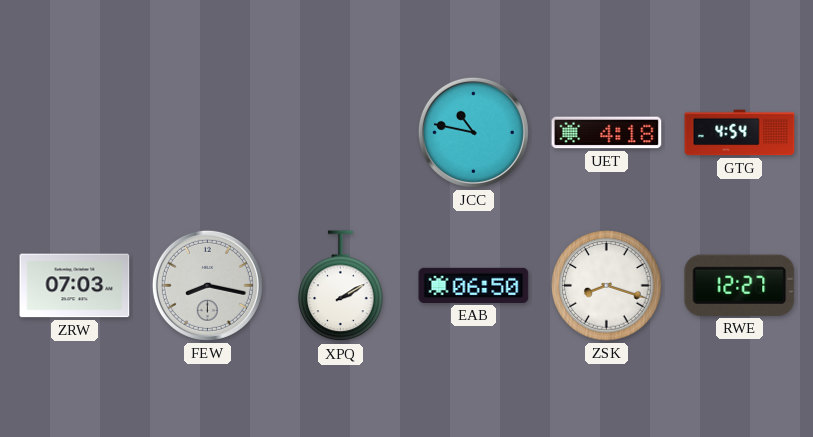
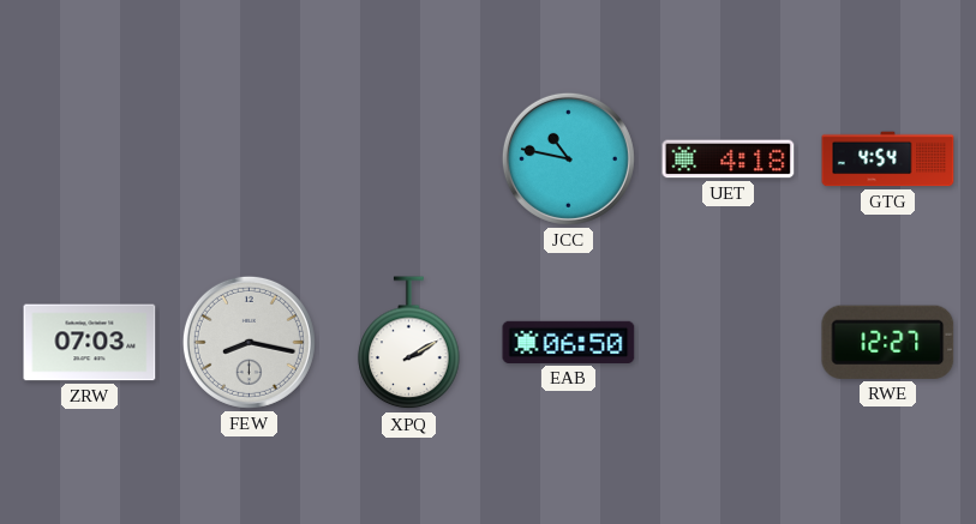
ZSK: 8:18 -> none (607, 286)
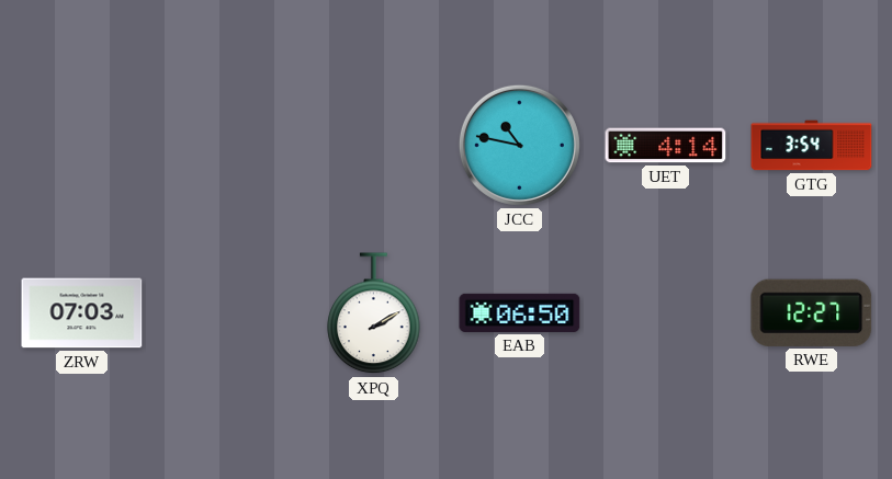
UET: 4:18 -> 4:14 (666, 146)
GTG: 4:54 -> 3:54 (812, 146)
FEW: 8:17 -> none (249, 342)
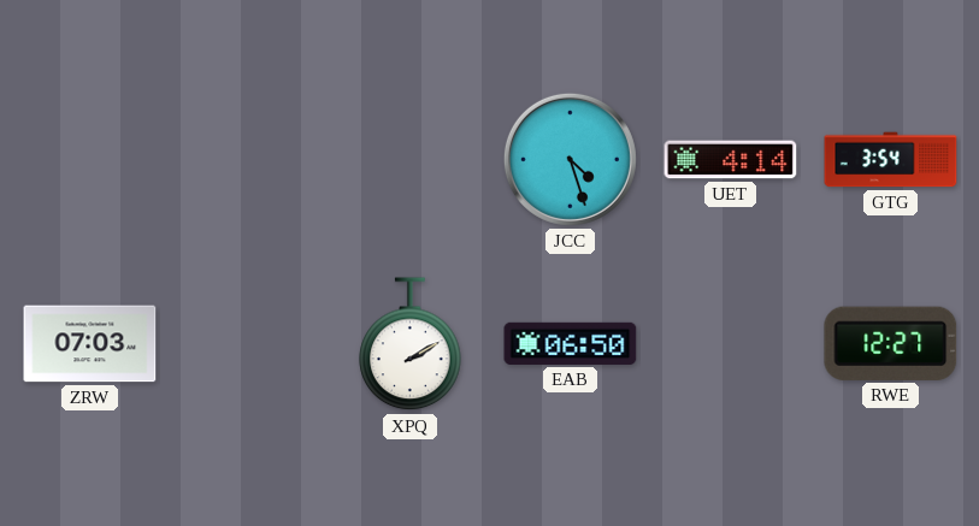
JCC: 10:47 -> 4:27 (570, 159)
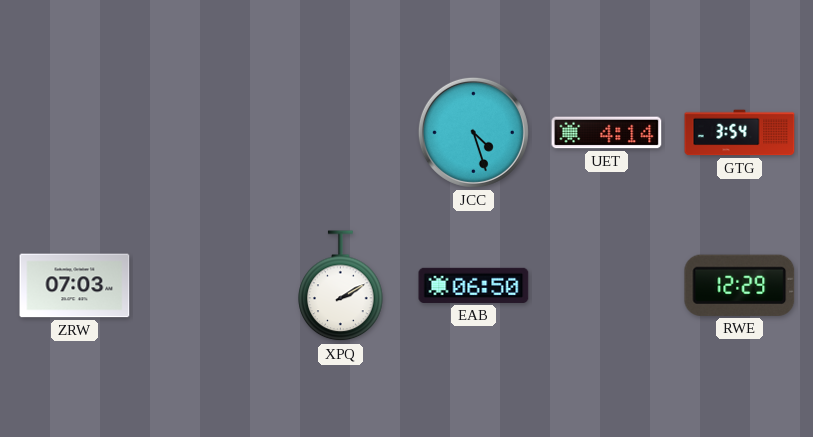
RWE: 12:27 -> 12:29 (740, 285)
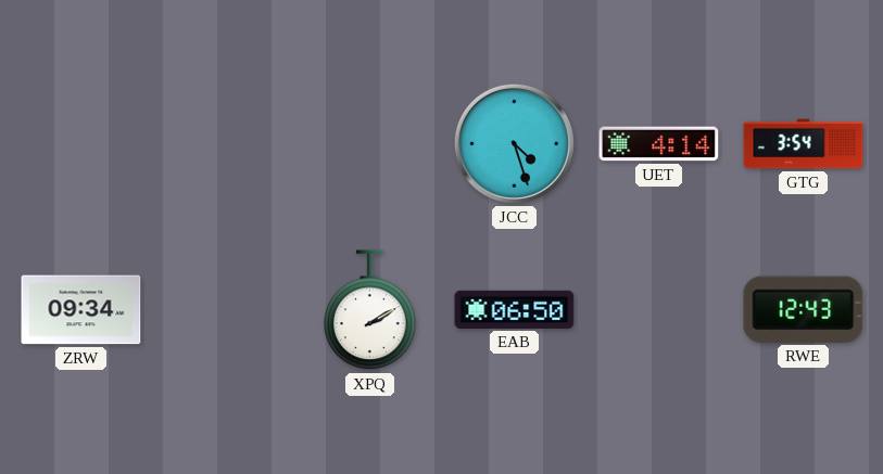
ZRW: 07:03 -> 09:34 (81, 310)
RWE: 12:29 -> 12:43 (804, 309)
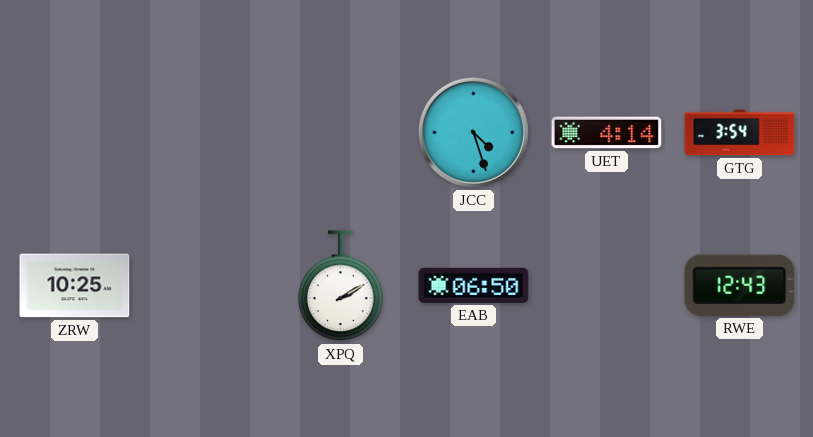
ZRW: 09:34 -> 10:25 (75, 286)
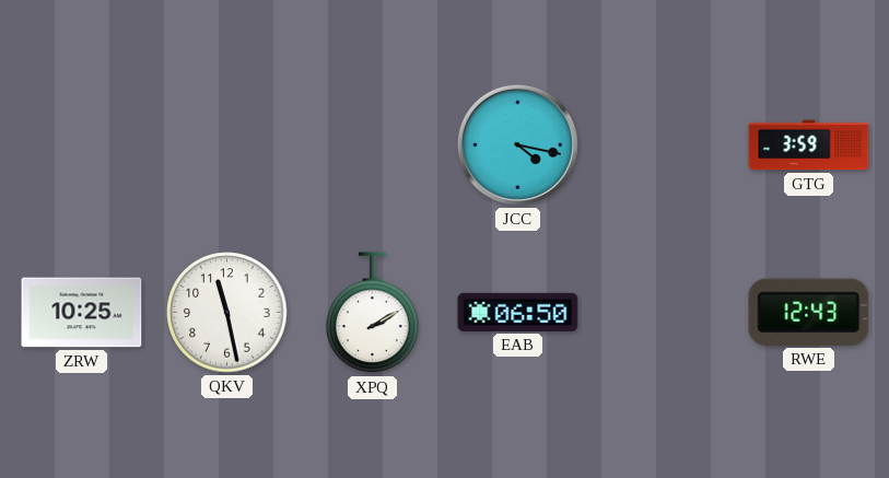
JCC: 4:27 -> 4:17 (517, 144)
UET: 4:14 -> none (607, 133)
GTG: 3:54 -> 3:59 (809, 145)
QKV: none -> 11:28 (227, 313)
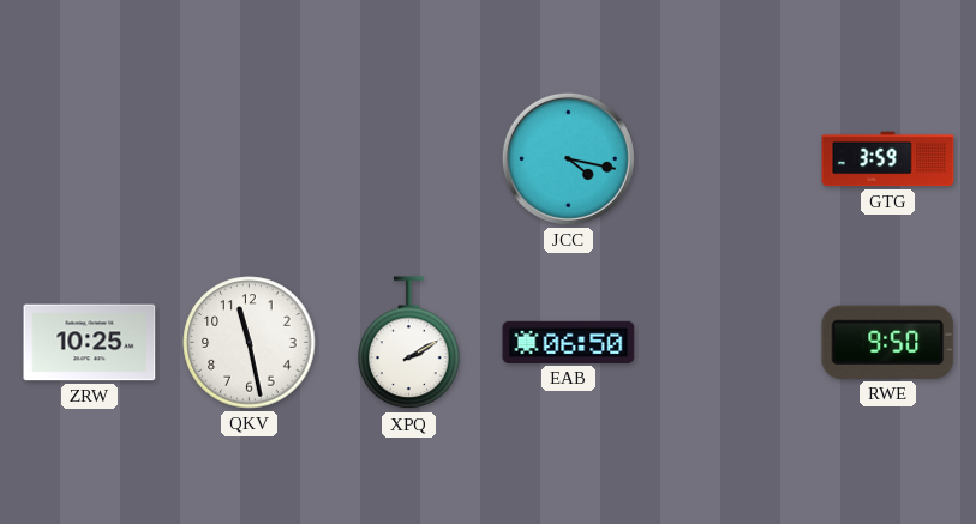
RWE: 12:43 -> 9:50 (888, 342)
